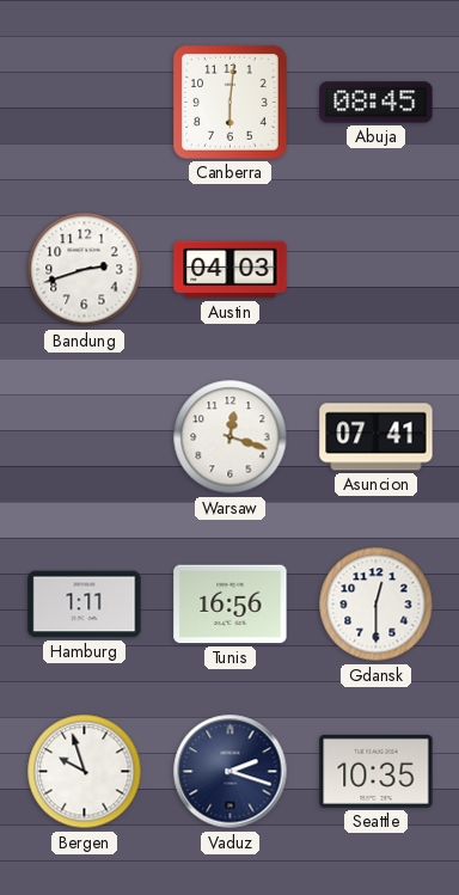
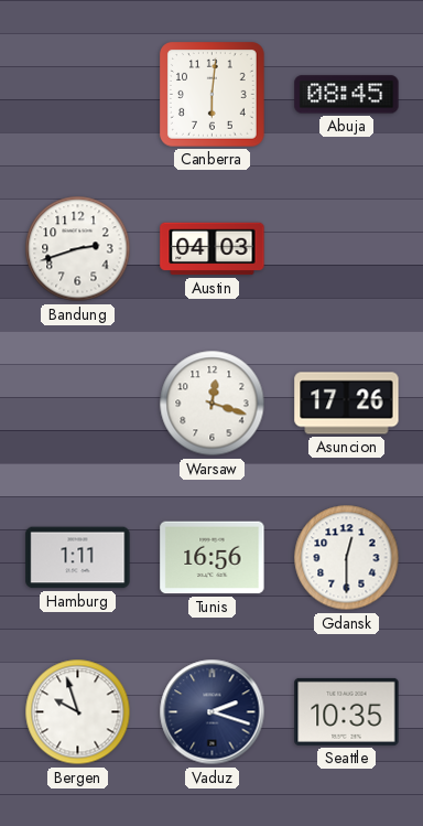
Asuncion: 07:41 -> 17:26 (347, 404)
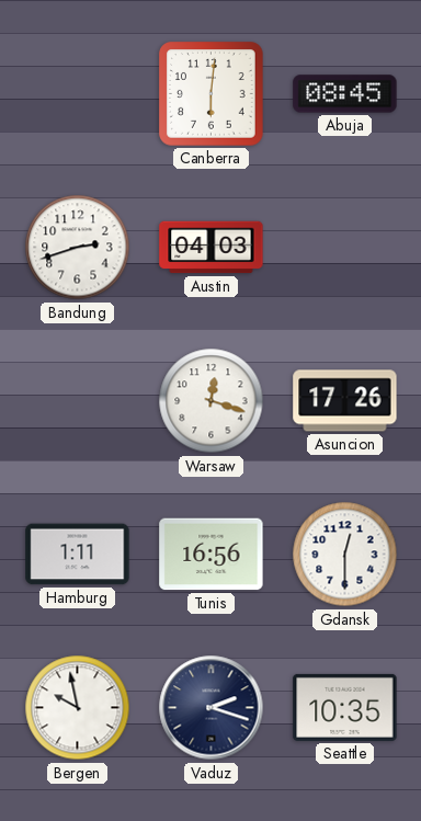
Bergen: 9:57 -> 9:58 (78, 708)
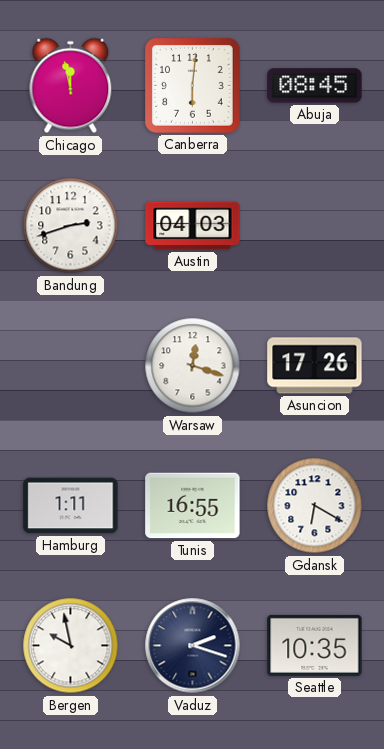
Chicago: none -> 11:58 (71, 86)
Tunis: 16:56 -> 16:55 (193, 506)
Gdansk: 12:30 -> 6:20 (315, 506)
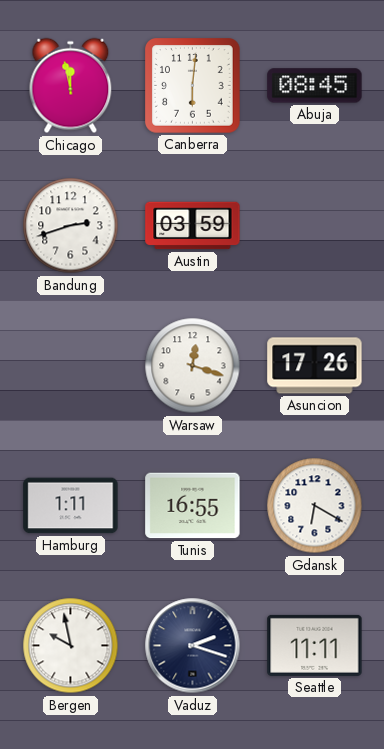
Austin: 04:03 -> 03:59 (193, 226)
Seattle: 10:35 -> 11:11 (315, 645)
